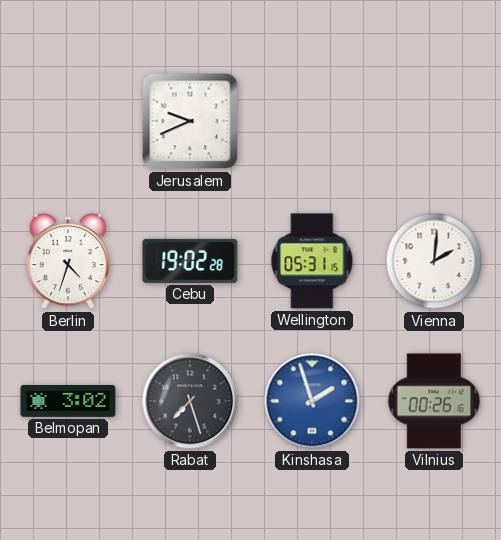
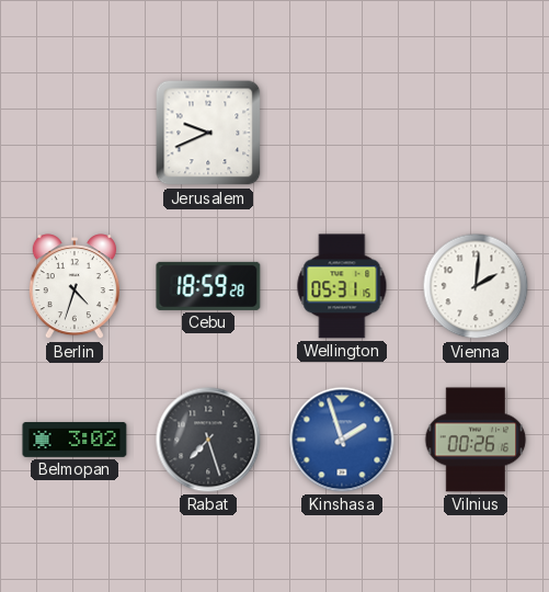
Cebu: 19:02 -> 18:59 (208, 286)
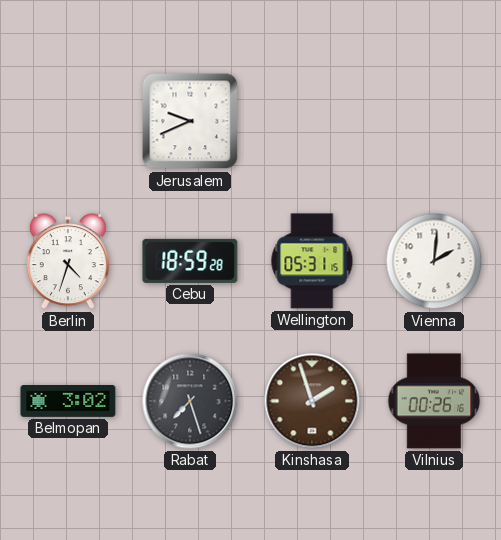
Kinshasa dial: blue -> brown (312, 401)
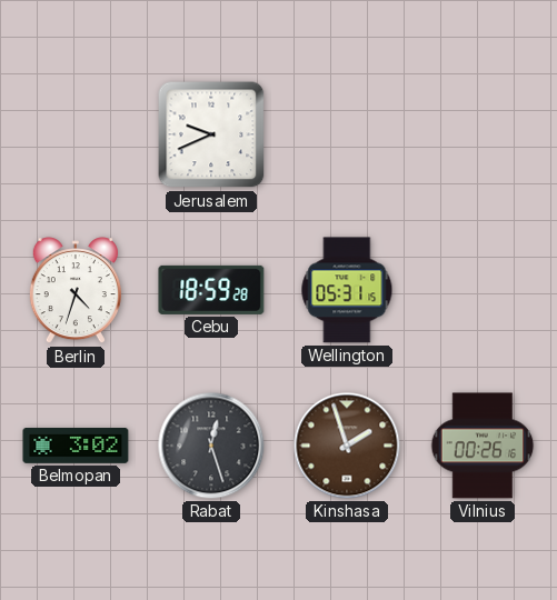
Vienna: 2:01 -> none (434, 261)
Rabat: 7:27 -> 12:27 (211, 446)
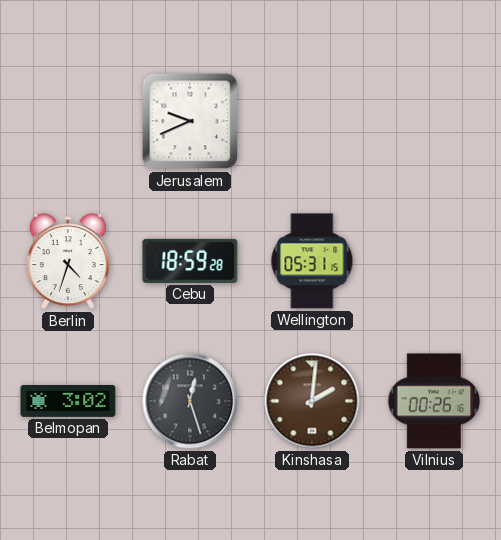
Kinshasa: 1:57 -> 2:01 (312, 401)
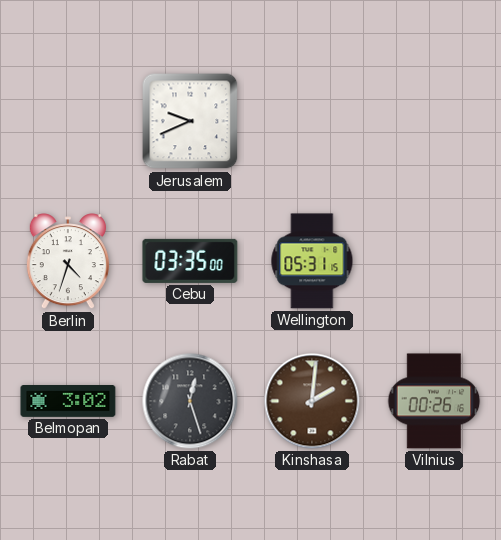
Cebu: 18:59 -> 03:35 (190, 261)
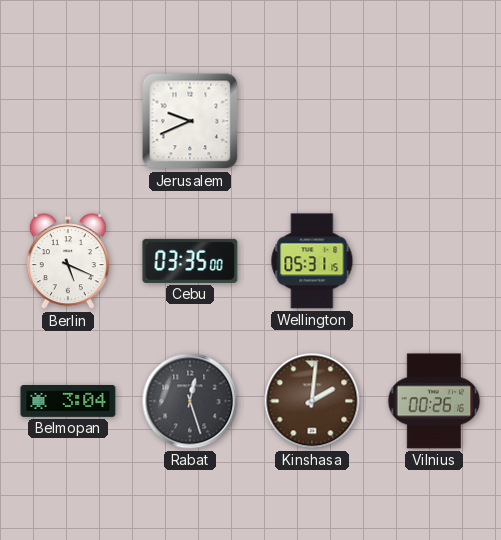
Berlin: 4:33 -> 5:19 (68, 262)
Belmopan: 3:02 -> 3:04 (68, 402)
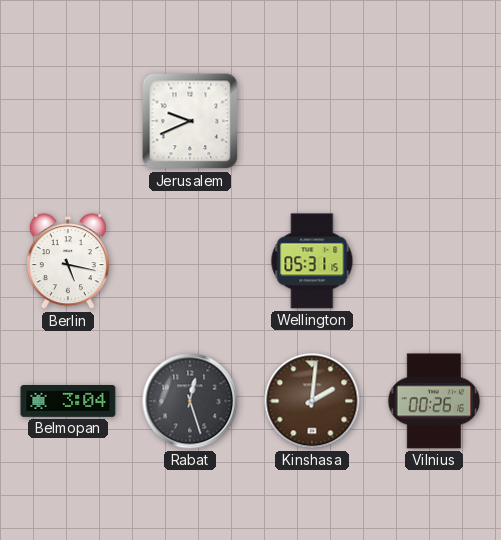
Berlin: 5:19 -> 5:17 (68, 262)
Cebu: 03:35 -> none (190, 261)
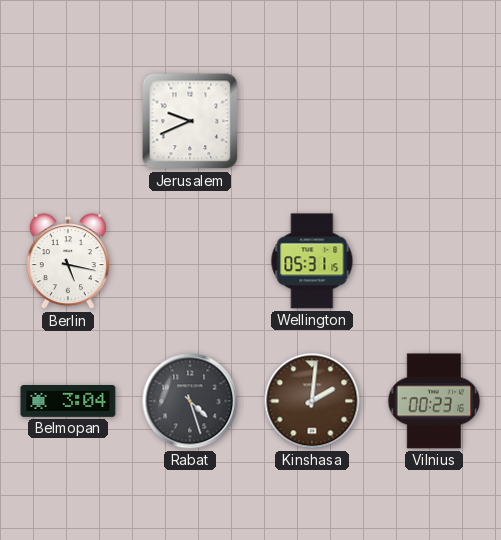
Rabat: 12:27 -> 4:27 (190, 401)
Vilnius: 00:26 -> 00:23 (434, 401)
